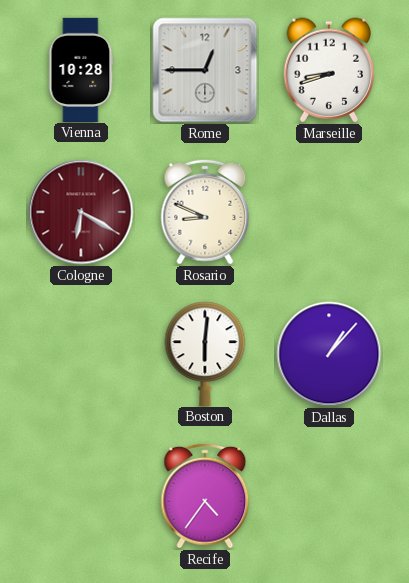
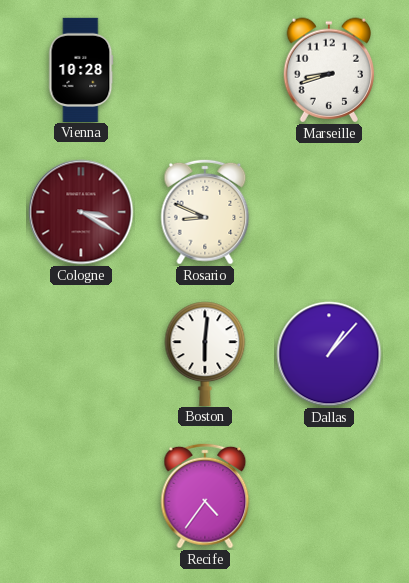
Rome: 12:45 -> none (205, 70)
Cologne: 6:20 -> 3:20 (81, 212)
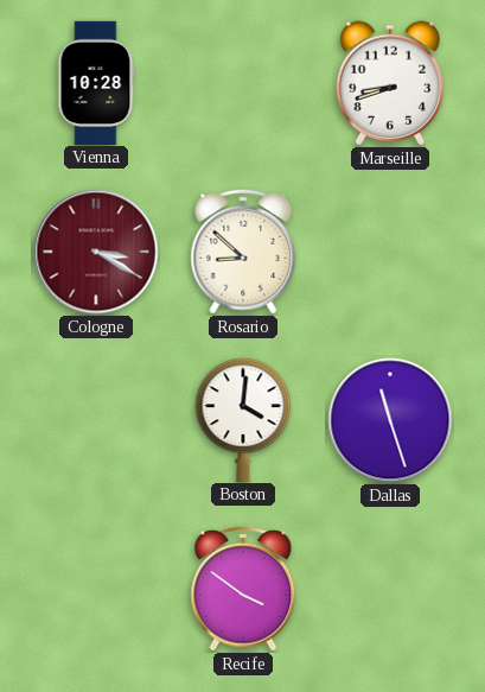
Rosario: 8:49 -> 8:52 (243, 252)
Boston: 6:01 -> 4:01 (243, 419)
Dallas: 1:07 -> 11:27 (390, 420)
Recife: 4:36 -> 3:51 (243, 589)
